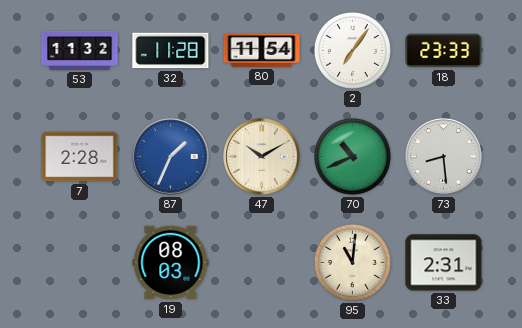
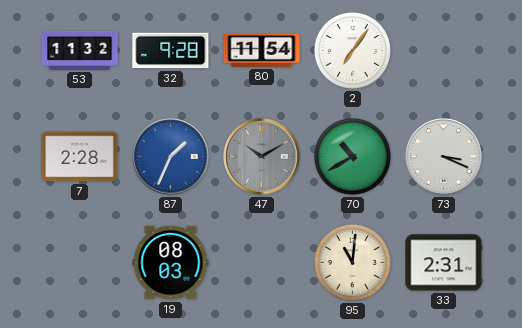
32: 11:28 -> 9:28 (171, 51)
18: 23:33 -> none (444, 51)
47 dial: cream -> grey (262, 157)
70: 10:41 -> 10:40 (353, 157)
73: 8:29 -> 3:19 (444, 157)
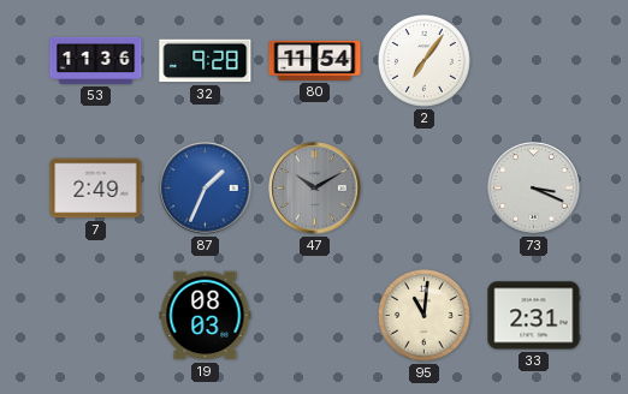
53: 11:32 -> 11:36 (96, 60)
7: 2:28 -> 2:49 (96, 189)
70: 10:40 -> none (353, 157)
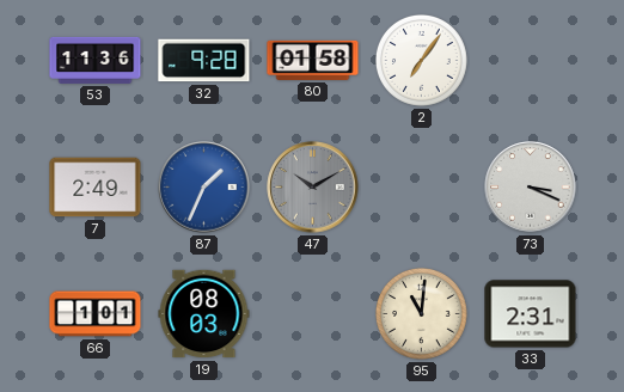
80: 11:54 -> 01:58 (313, 60)
66: none -> 1:01 (96, 314)
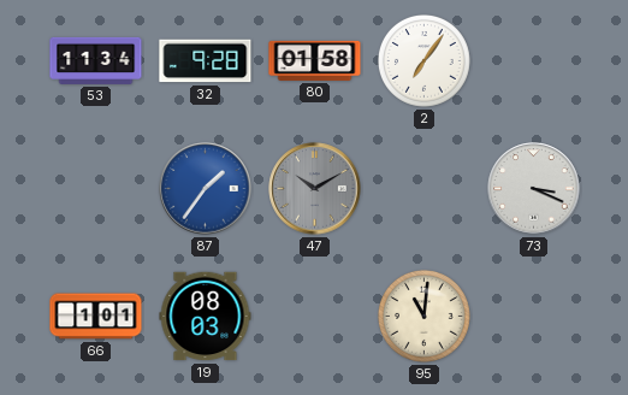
53: 11:36 -> 11:34 (96, 60)
7: 2:49 -> none (96, 188)
87: 1:34 -> 1:36 (206, 189)
33: 2:31 -> none (531, 314)
